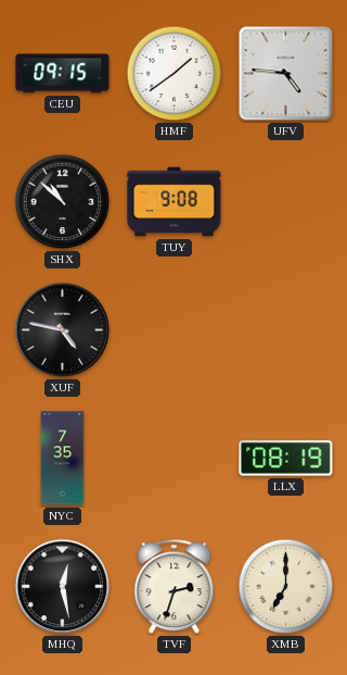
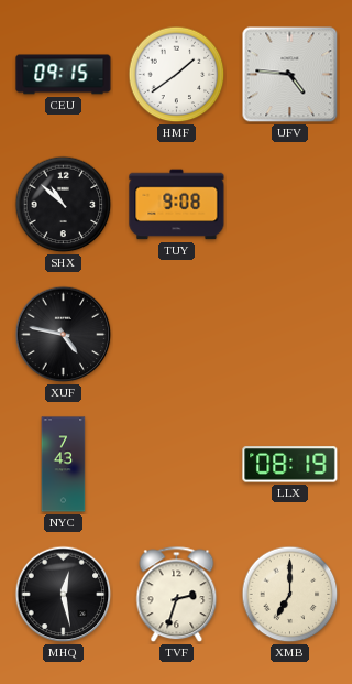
NYC: 7:35 -> 7:43 (64, 465)
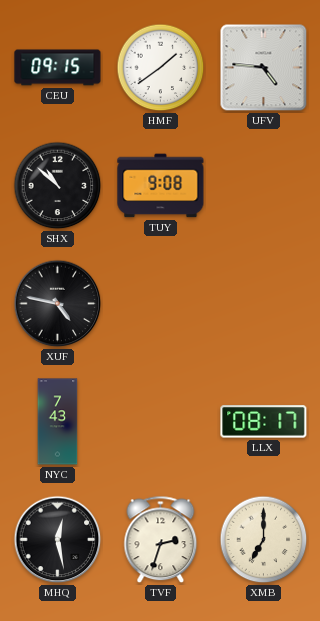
LLX: 08:19 -> 08:17 (264, 422)
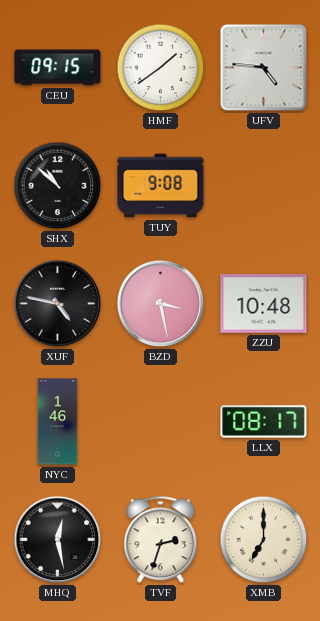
BZD: none -> 3:28 (161, 304)
ZZU: none -> 10:48 (264, 304)
NYC: 7:43 -> 1:46 (58, 422)
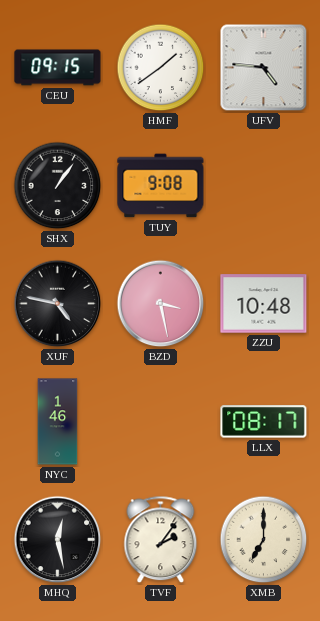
SHX: 10:52 -> 1:06 (58, 186)
TVF: 2:33 -> 2:06 (161, 540)
